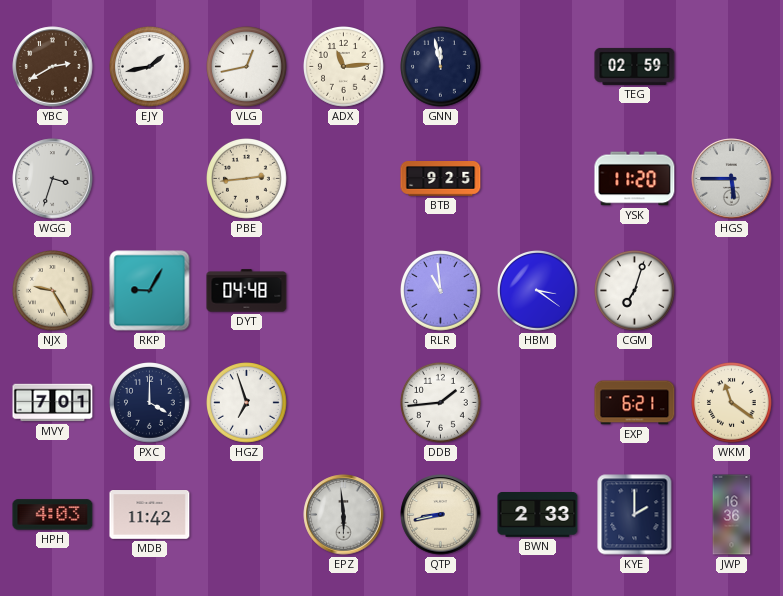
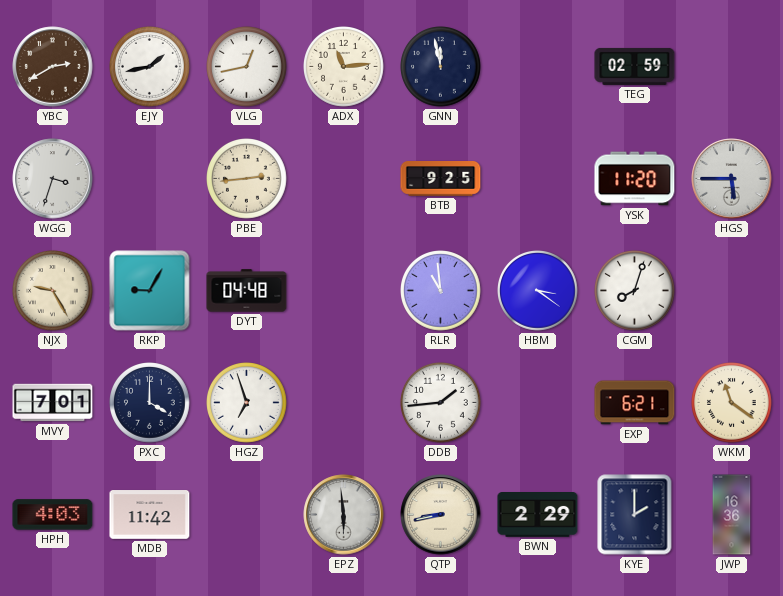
CGM: 7:03 -> 8:03 (635, 291)
BWN: 2:33 -> 2:29 (538, 515)
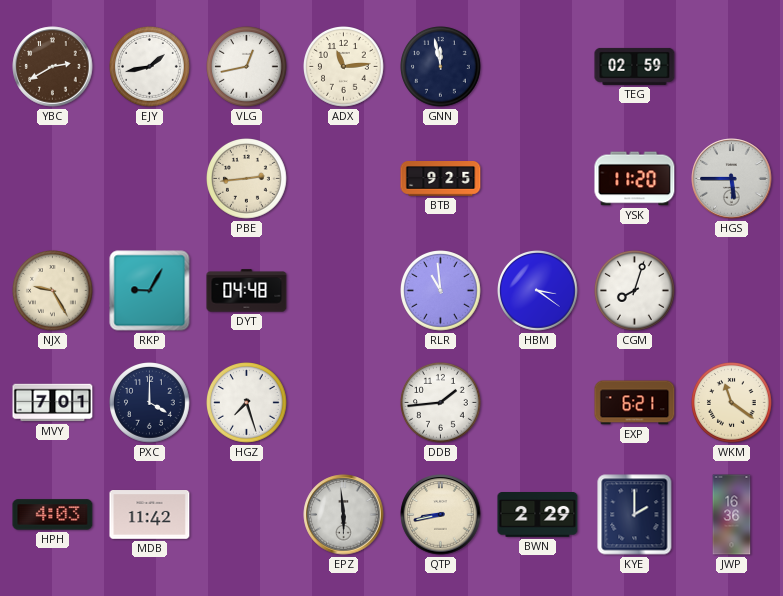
WGG: 3:33 -> none (53, 179)
HGZ: 6:57 -> 7:27 (247, 403)
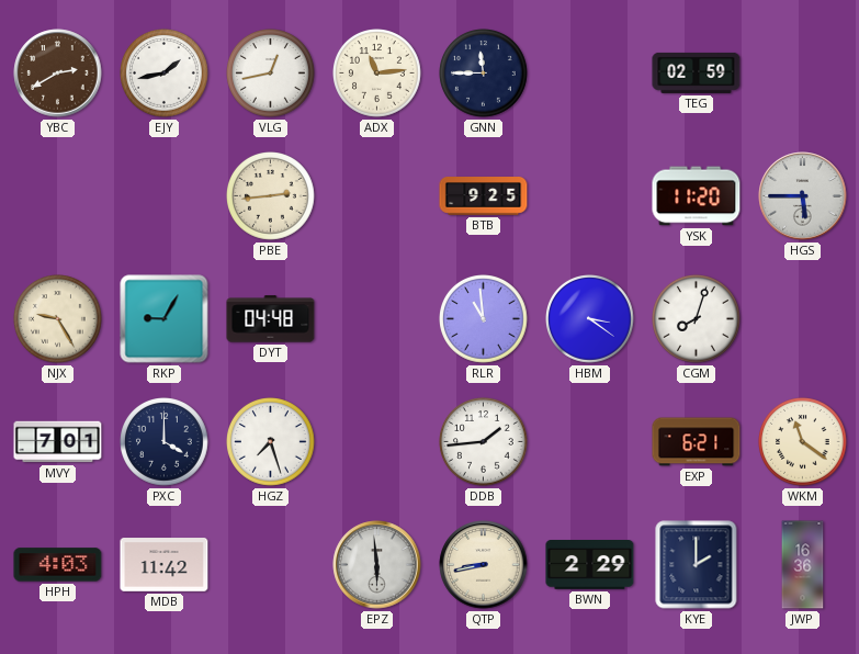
GNN: 11:58 -> 11:45 (484, 74)
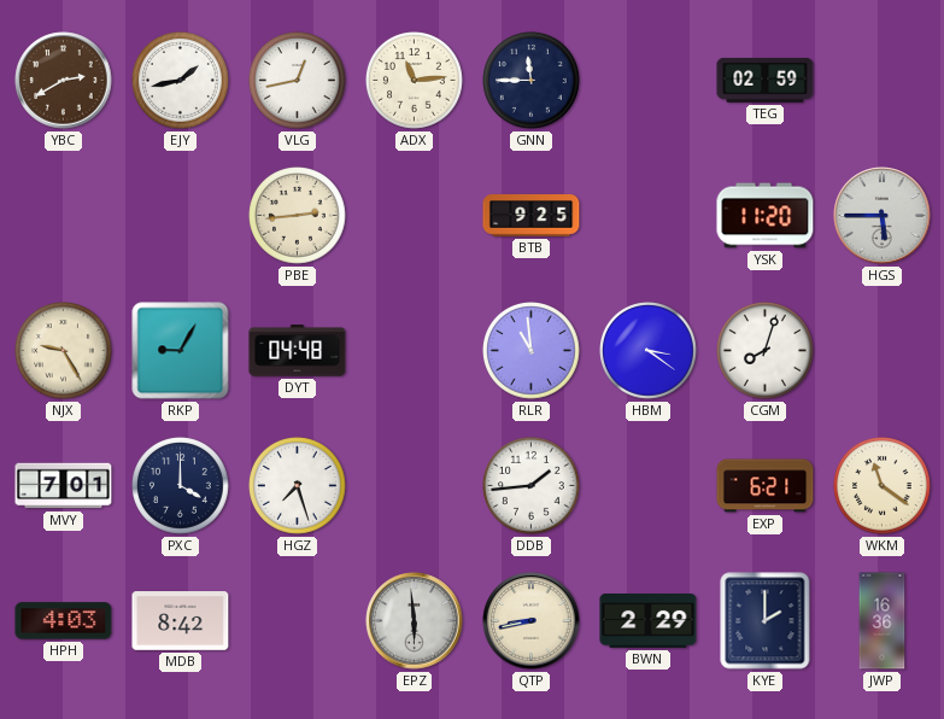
MDB: 11:42 -> 8:42 (181, 621)
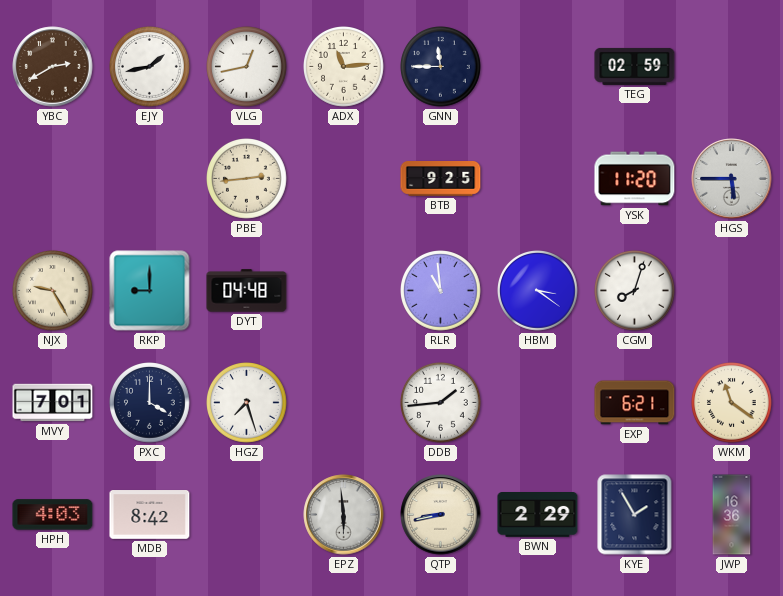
RKP: 9:05 -> 9:00 (150, 291)
KYE: 2:00 -> 1:55 (635, 515)
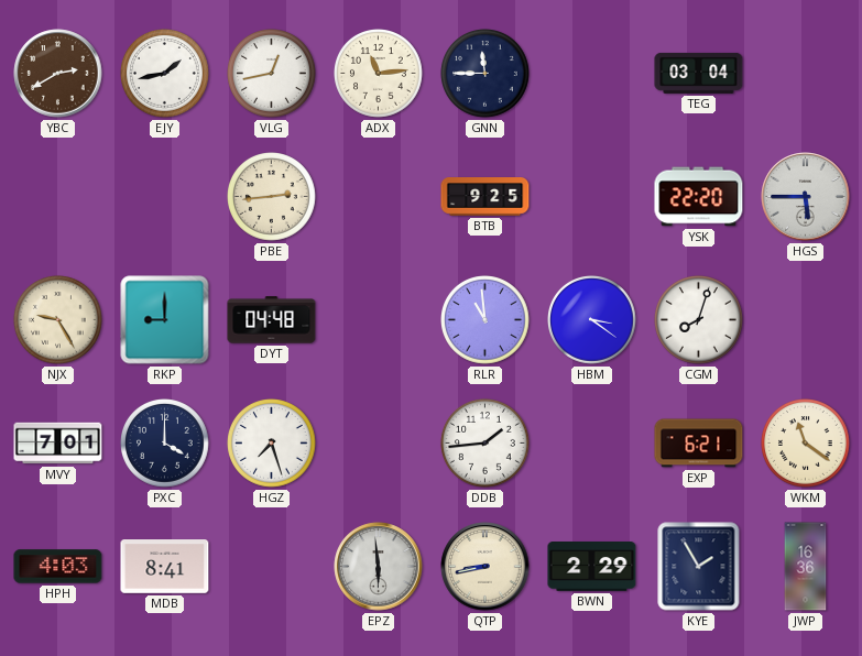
TEG: 02:59 -> 03:04 (699, 73)
YSK: 11:20 -> 22:20 (699, 197)
MDB: 8:42 -> 8:41 (165, 567)
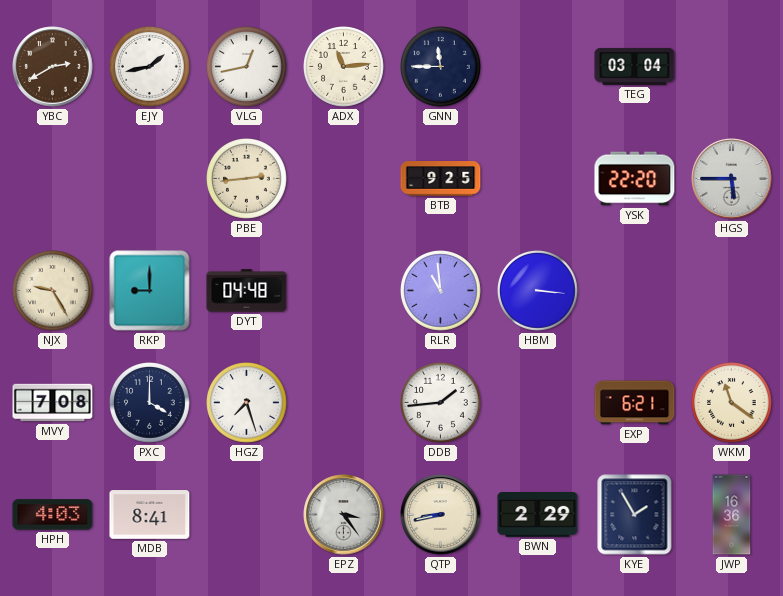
HBM: 3:21 -> 3:16 (538, 291)
CGM: 8:03 -> none (699, 320)
MVY: 7:01 -> 7:08 (53, 403)
EPZ: 5:59 -> 3:24 (344, 515)
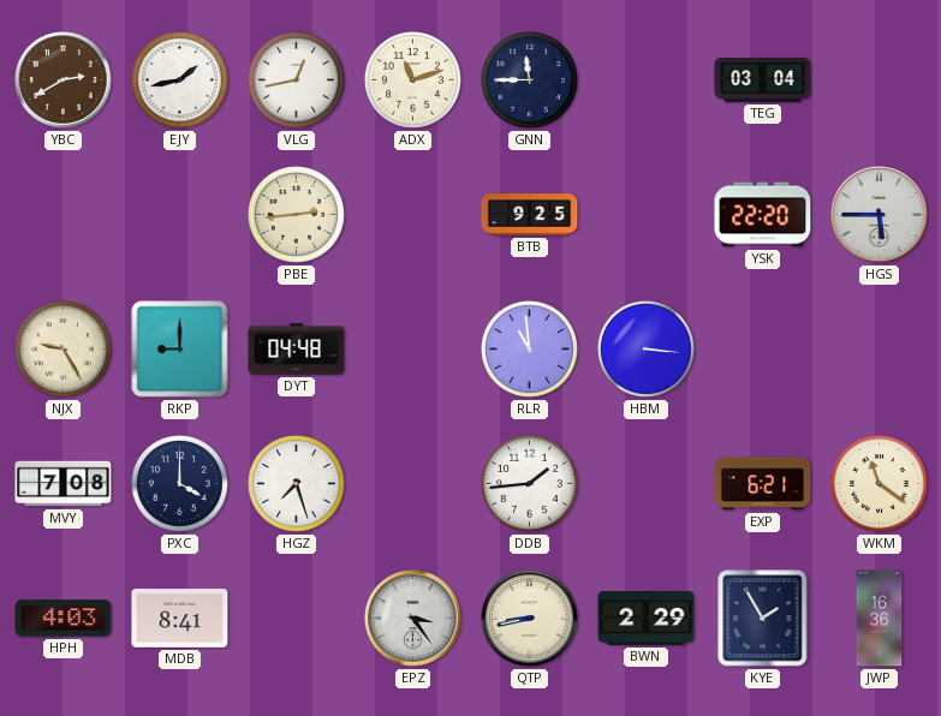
ADX: 11:14 -> 11:12 (413, 80)
